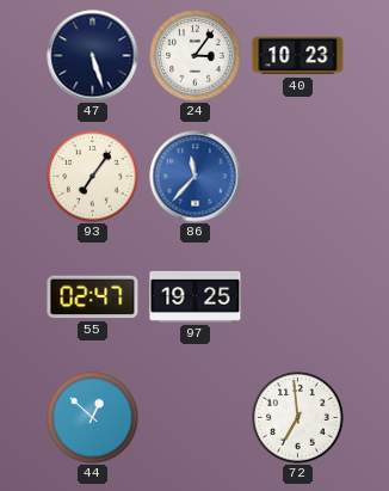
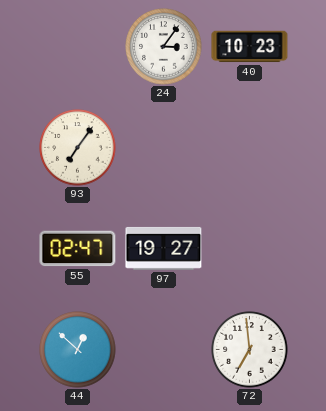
47: 5:27 -> none (93, 56)
86: 11:37 -> none (196, 177)
97: 19:25 -> 19:27 (164, 248)
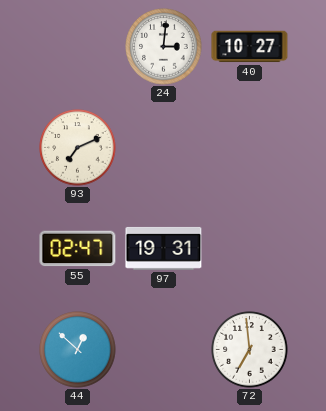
24: 3:06 -> 3:01 (164, 47)
40: 10:23 -> 10:27 (250, 47)
93: 7:06 -> 7:11 (78, 148)
97: 19:27 -> 19:31 (164, 248)
